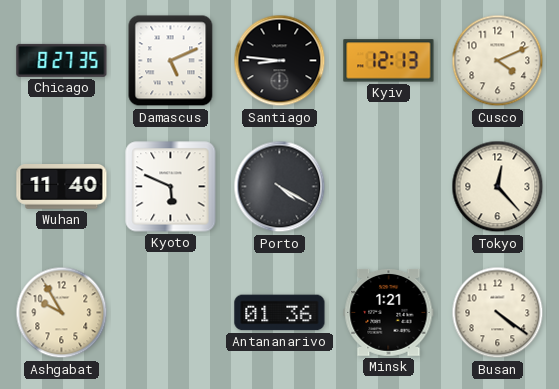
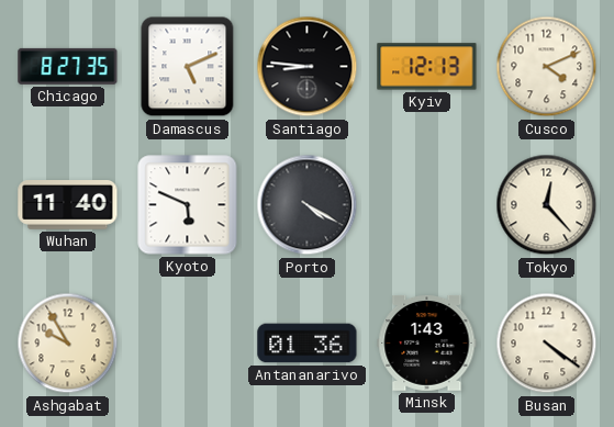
Minsk: 1:21 -> 1:43 (427, 342)
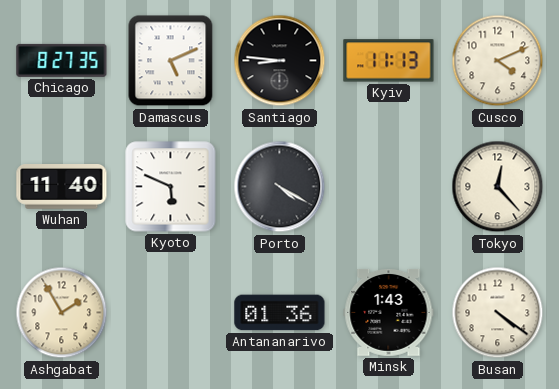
Kyiv: 12:13 -> 11:13 (389, 61)
Ashgabat: 9:55 -> 1:55 (62, 313)
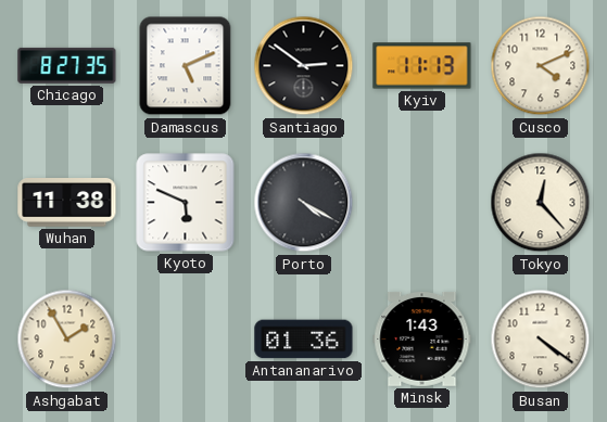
Santiago: 8:46 -> 2:51 (304, 66)
Wuhan: 11:40 -> 11:38 (67, 203)
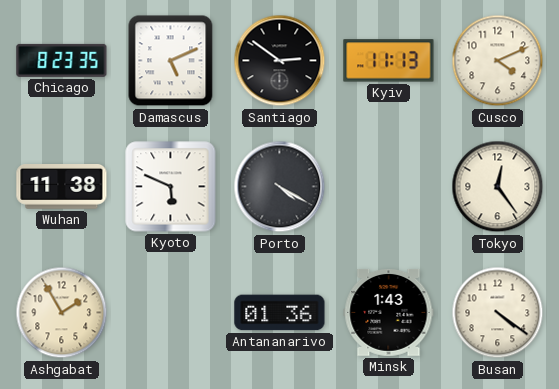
Chicago: 8:27 -> 8:23 (62, 60)
Tokyo: 12:23 -> 12:24 (498, 187)
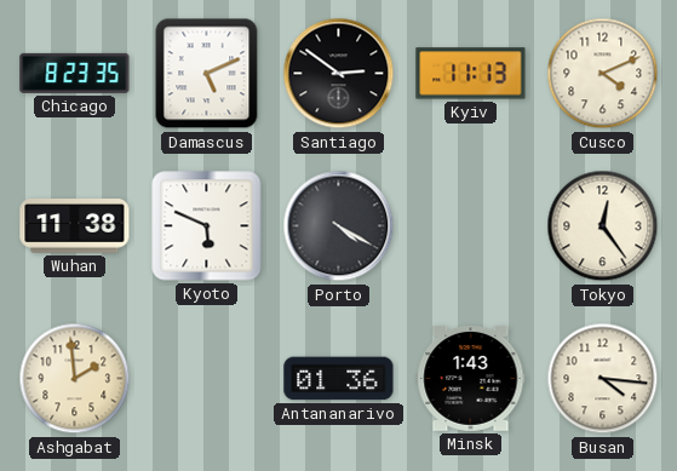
Ashgabat: 1:55 -> 1:59 (75, 379)
Busan: 4:21 -> 4:16 (603, 379)
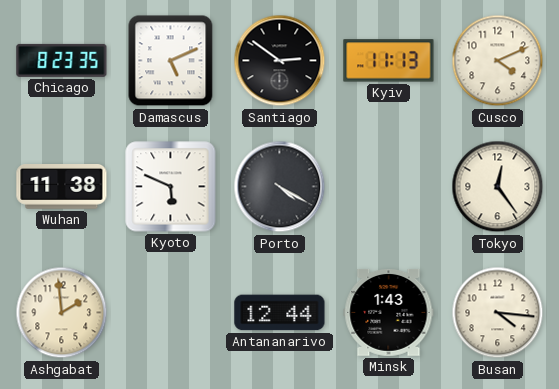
Antananarivo: 01:36 -> 12:44 (280, 313)
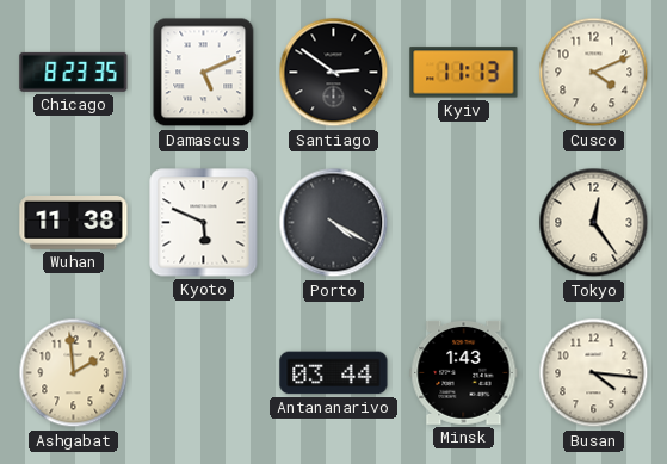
Antananarivo: 12:44 -> 03:44 (334, 373)
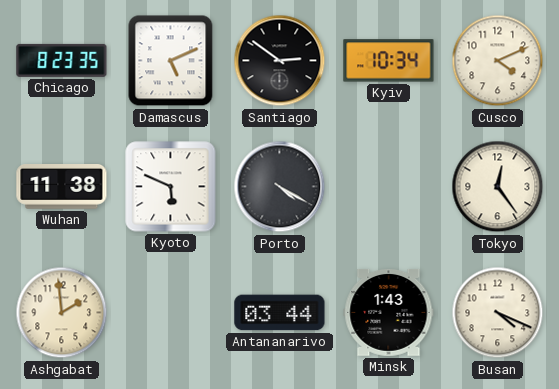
Kyiv: 11:13 -> 10:34 (389, 61)
Busan: 4:16 -> 4:19 (498, 313)
